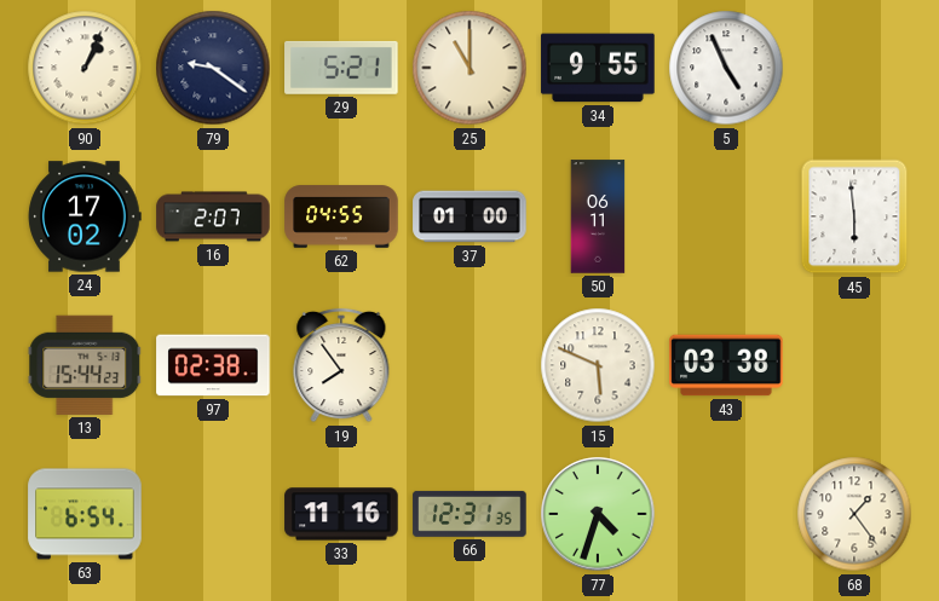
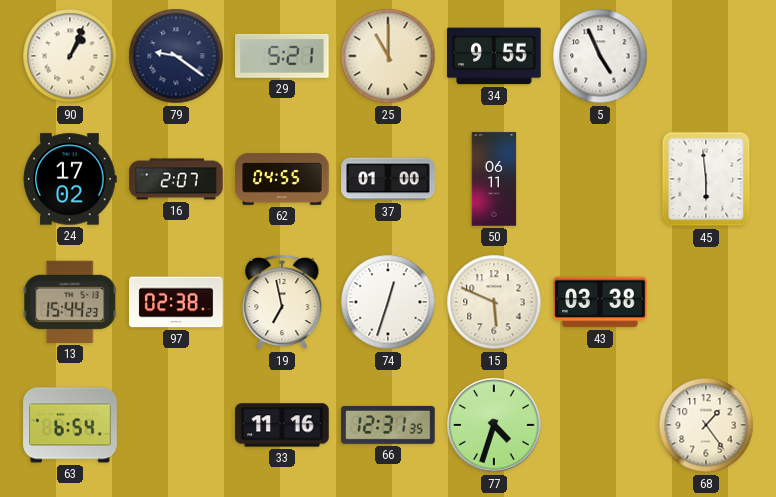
19: 7:54 -> 6:58 (282, 302)
74: none -> 12:33 (388, 302)
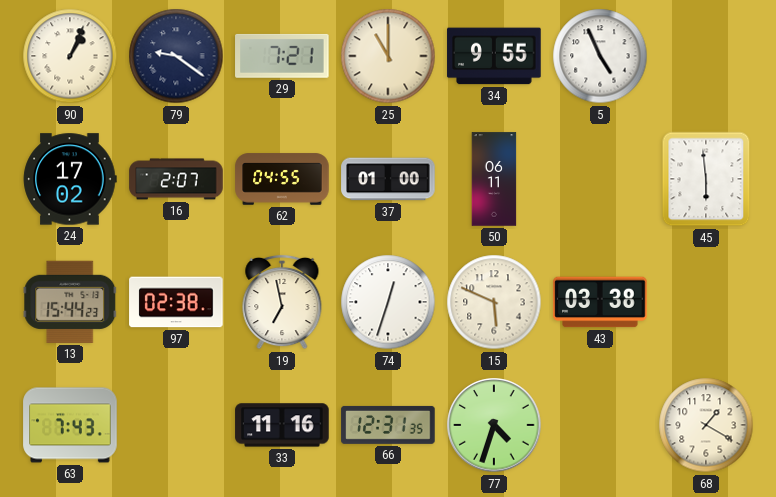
29: 5:21 -> 7:21 (282, 56)
63: 6:54 -> 7:43 (70, 425)
68: 1:24 -> 1:20 (706, 425)
